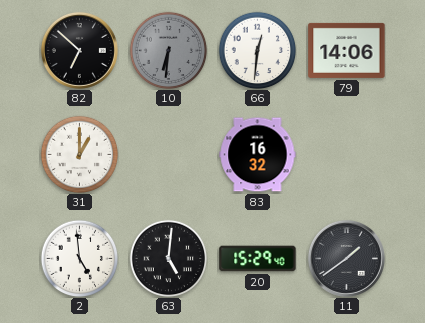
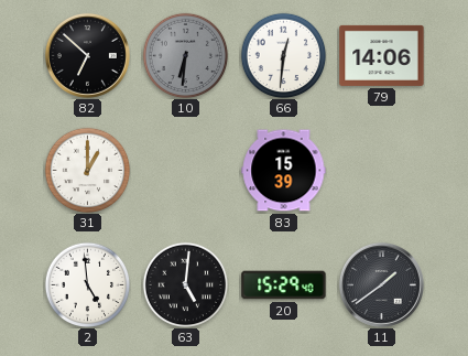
83: 16:32 -> 15:39 (284, 171)
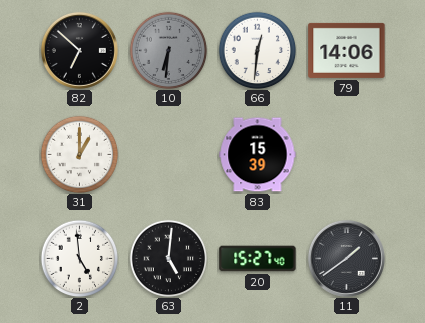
20: 15:29 -> 15:27 (258, 259)
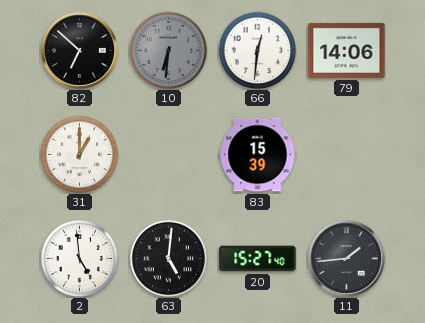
11: 1:39 -> 1:44 (346, 258)
